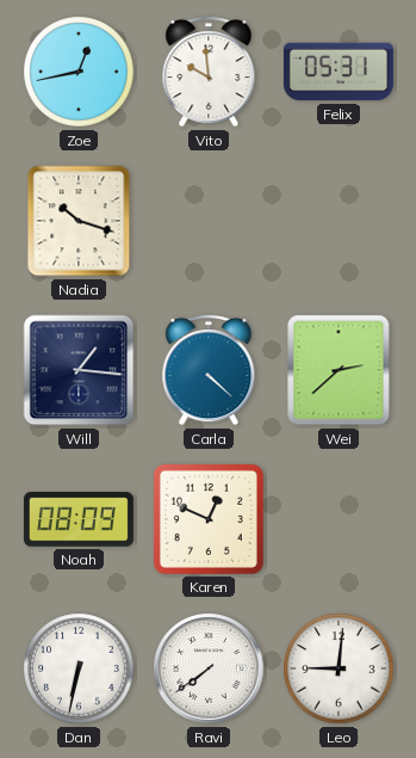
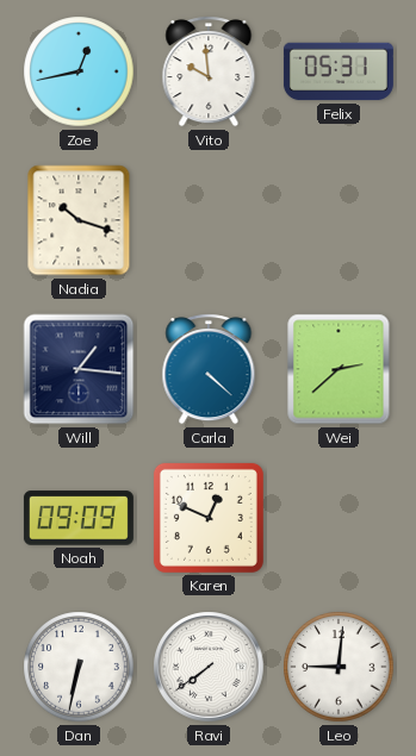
Noah: 08:09 -> 09:09 (79, 518)
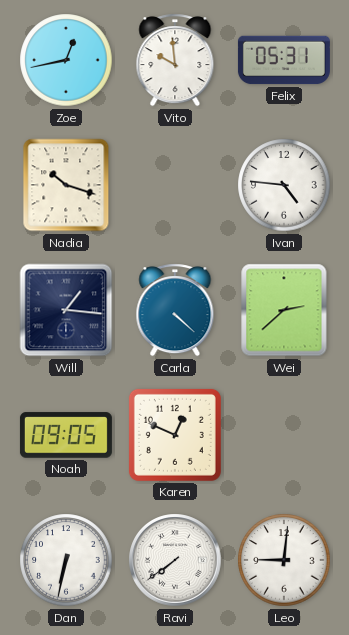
Ivan: none -> 4:46 (284, 185)
Noah: 09:09 -> 09:05 (66, 435)
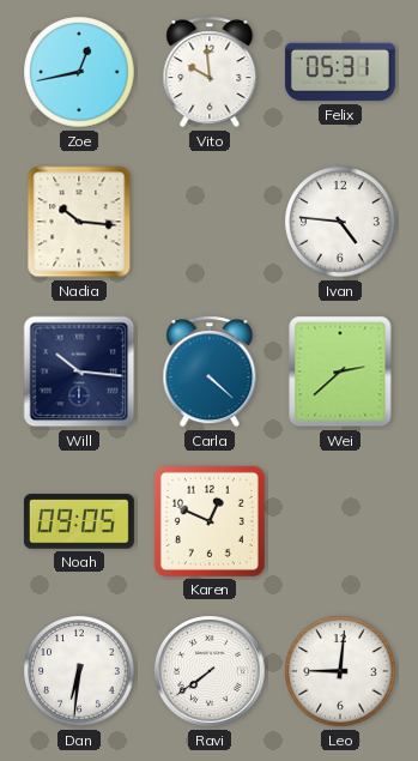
Nadia: 10:18 -> 10:16 (79, 222)
Will: 1:16 -> 10:16 (79, 372)
Dan: 6:32 -> 6:31 (79, 671)
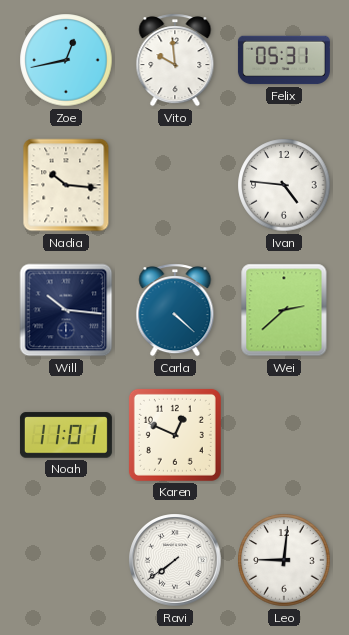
Noah: 09:05 -> 11:01 (66, 435)
Dan: 6:31 -> none (79, 671)
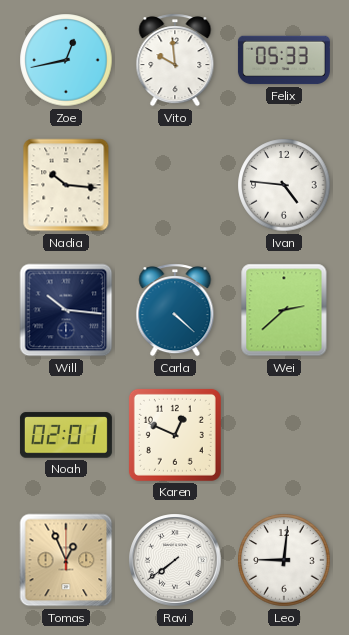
Felix: 05:31 -> 05:33 (284, 60)
Noah: 11:01 -> 02:01 (66, 435)
Tomas: none -> 12:56 (66, 560)
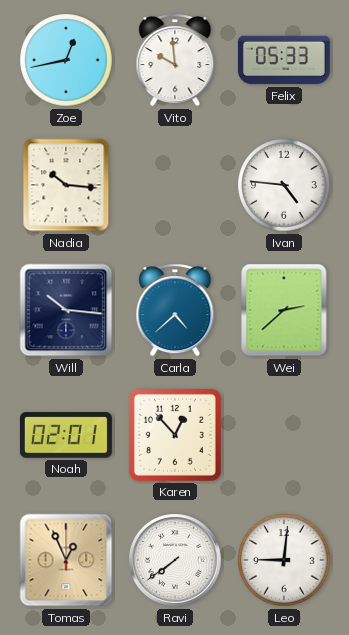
Carla: 4:22 -> 4:38 (175, 310)
Karen: 12:49 -> 12:53 (175, 435)
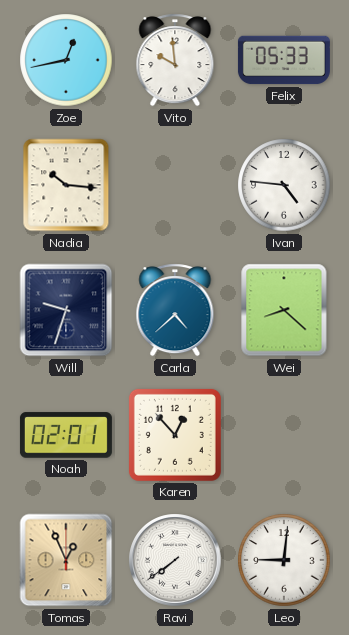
Will: 10:16 -> 9:33 (66, 310)
Wei: 2:38 -> 8:22 (284, 310)
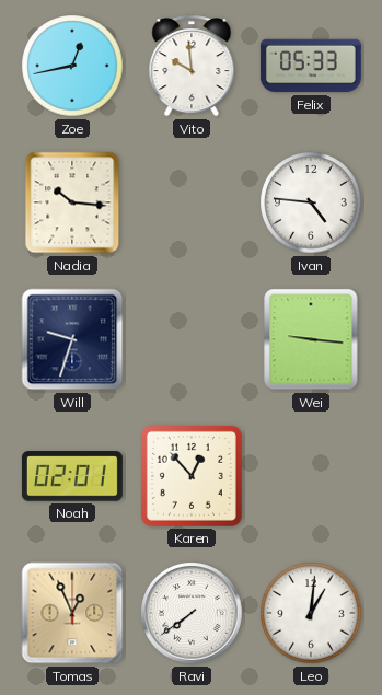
Carla: 4:38 -> none (175, 310)
Wei: 8:22 -> 9:16 (311, 339)
Leo: 9:01 -> 1:01 (311, 613)
